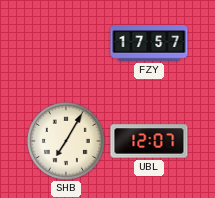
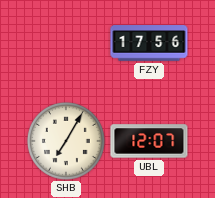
FZY: 17:57 -> 17:56 (149, 43)
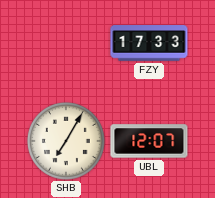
FZY: 17:56 -> 17:33 (149, 43)
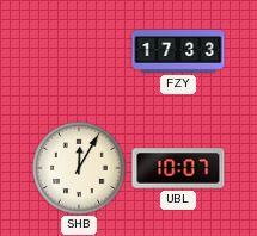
SHB: 7:05 -> 12:05 (79, 168)
UBL: 12:07 -> 10:07 (178, 168)
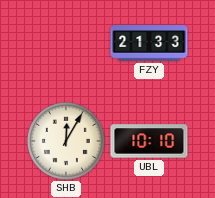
FZY: 17:33 -> 21:33 (149, 43)
UBL: 10:07 -> 10:10 (149, 141)
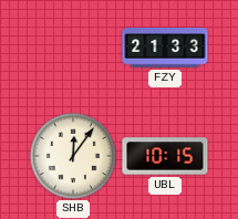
SHB: 12:05 -> 12:06 (73, 156)
UBL: 10:10 -> 10:15 (165, 156)
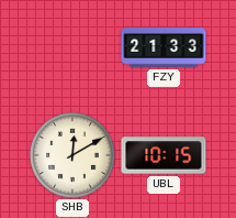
SHB: 12:06 -> 12:10 (72, 155)
